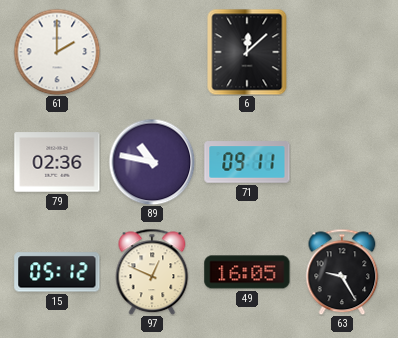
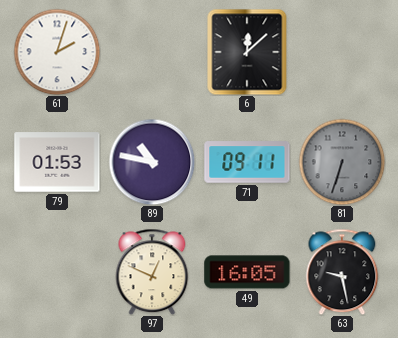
61: 2:00 -> 2:03 (57, 52)
79: 02:36 -> 01:53 (57, 162)
81: none -> 6:33 (342, 162)
15: 05:12 -> none (57, 272)
63: 9:25 -> 9:28 (342, 272)
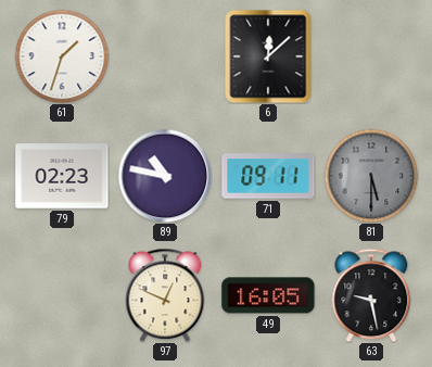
61: 2:03 -> 1:33 (62, 56)
79: 01:53 -> 02:23 (62, 176)
81: 6:33 -> 5:30 (371, 176)
